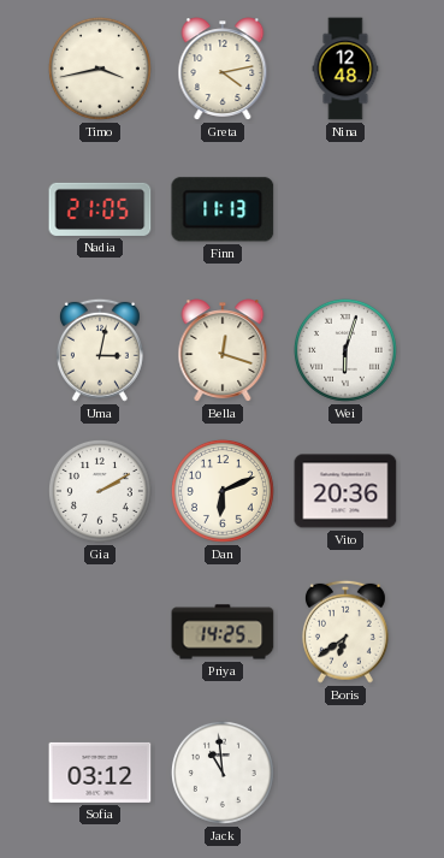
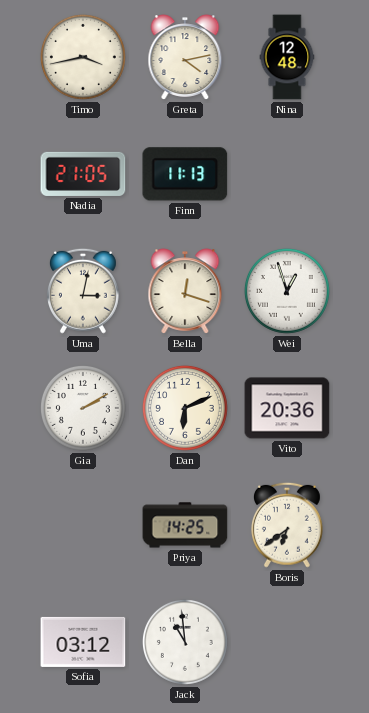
Wei: 6:03 -> 12:57 (287, 291)
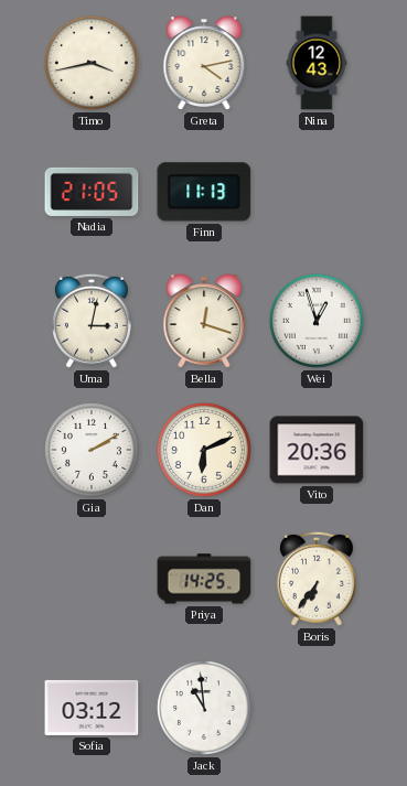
Nina: 12:48 -> 12:43 (317, 63)
Boris: 6:39 -> 6:36 (317, 579)
